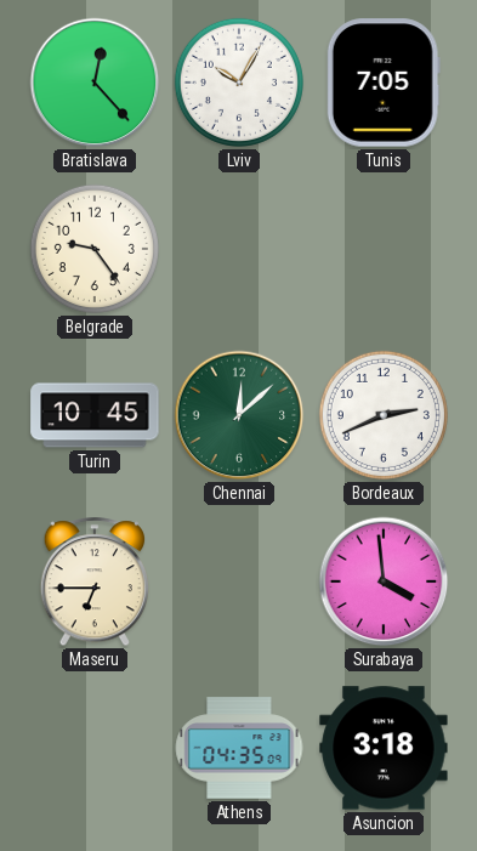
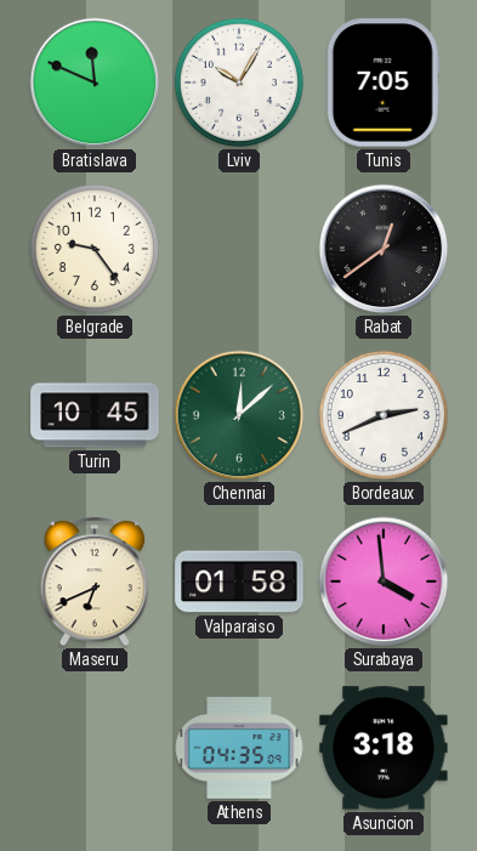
Bratislava: 12:23 -> 11:49 (95, 83)
Rabat: none -> 12:39 (384, 249)
Maseru: 6:45 -> 6:41 (93, 583)
Valparaiso: none -> 01:58 (239, 581)
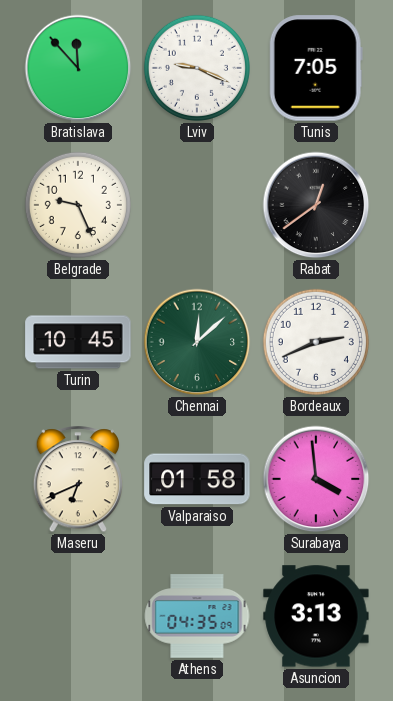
Bratislava: 11:49 -> 11:53 (78, 68)
Lviv: 10:05 -> 9:19 (197, 68)
Belgrade: 9:24 -> 9:26 (78, 205)
Asuncion: 3:18 -> 3:13 (316, 616)
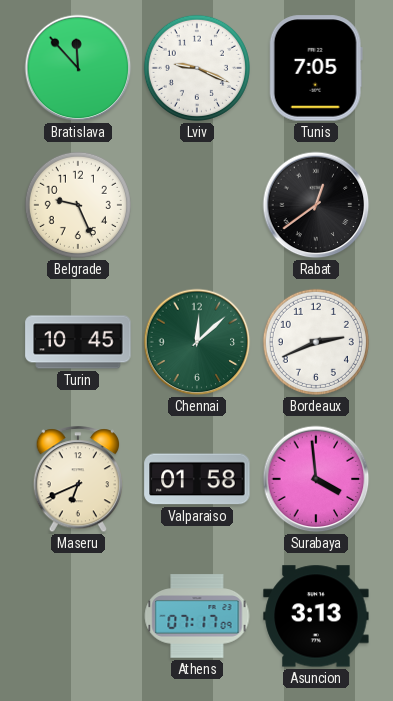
Athens: 04:35 -> 07:17 (197, 616)
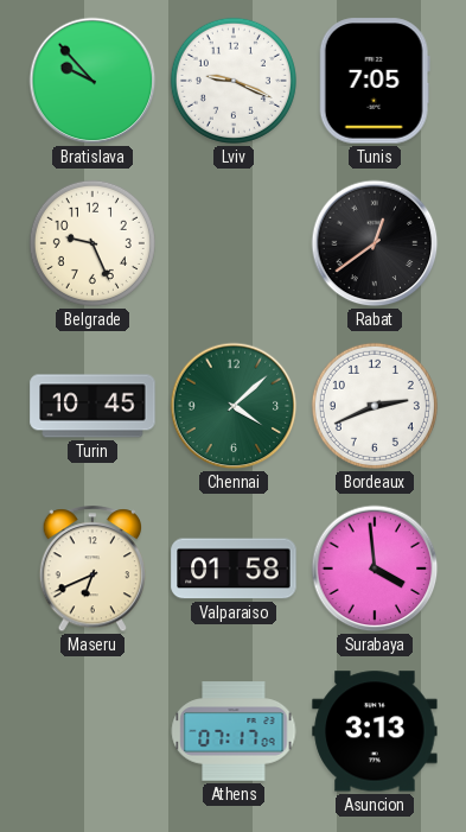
Bratislava: 11:53 -> 9:53 (92, 81)
Chennai: 12:08 -> 4:08 (234, 406)
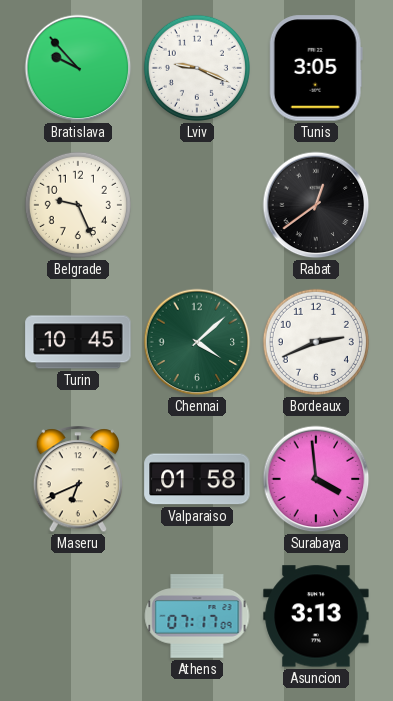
Tunis: 7:05 -> 3:05 (316, 68)
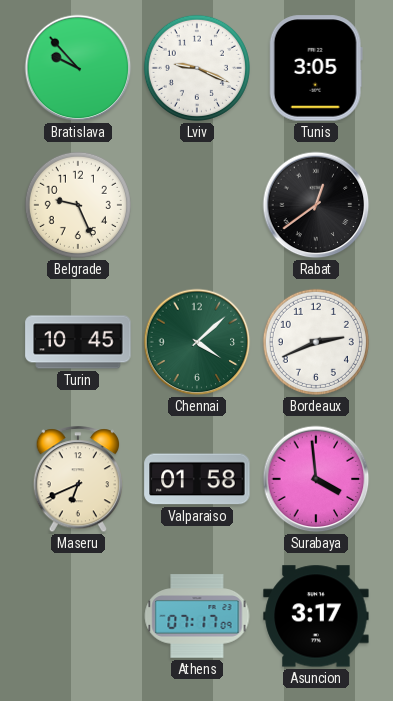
Asuncion: 3:13 -> 3:17 (316, 616)
